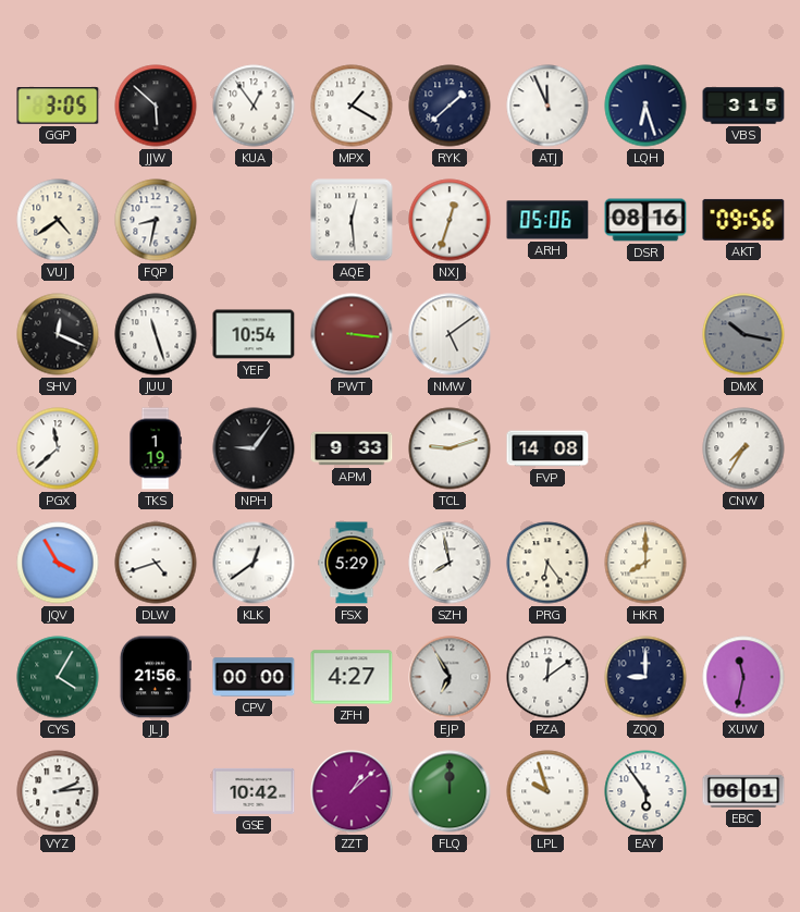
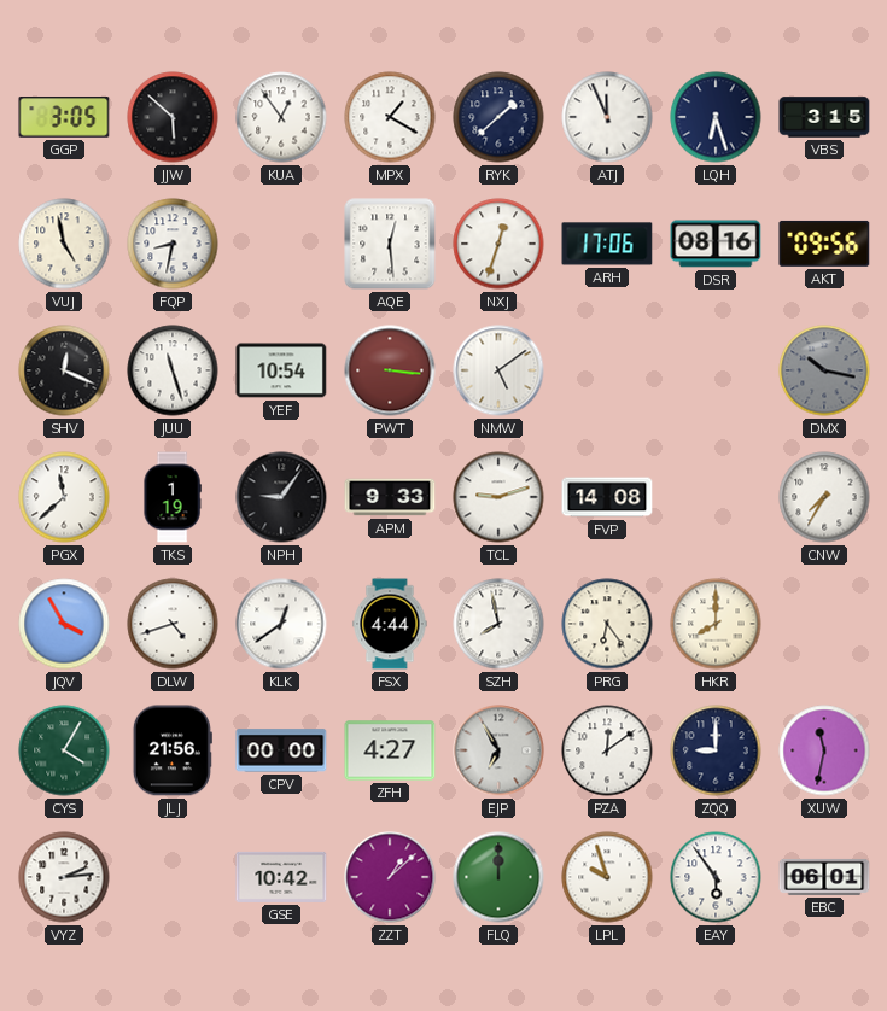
VUJ: 4:39 -> 4:58 (64, 244)
ARH: 05:06 -> 17:06 (607, 244)
FSX: 5:29 -> 4:44 (390, 624)
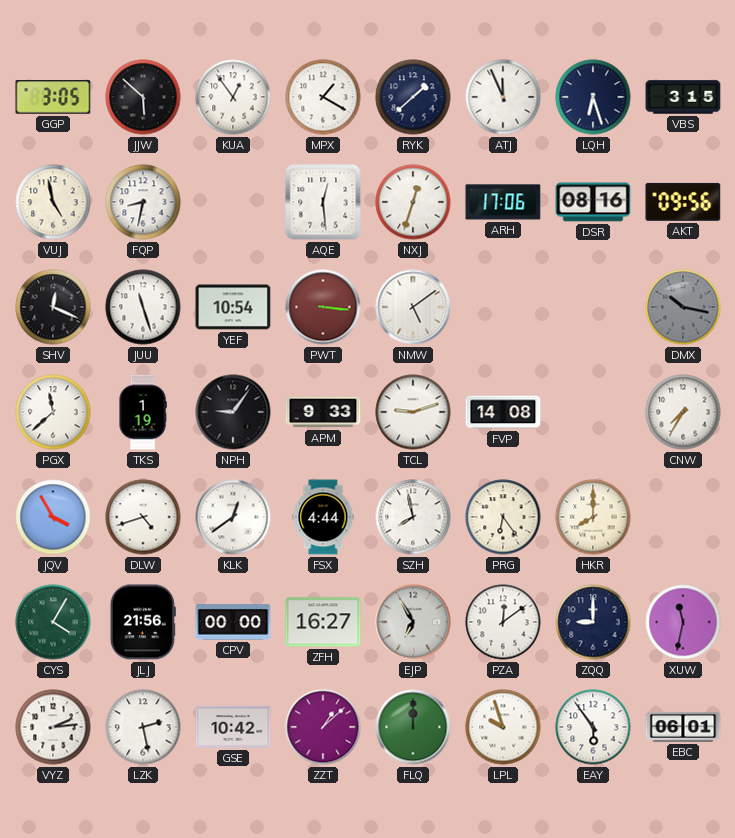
ZFH: 4:27 -> 16:27 (323, 622)
LZK: none -> 2:28 (143, 727)
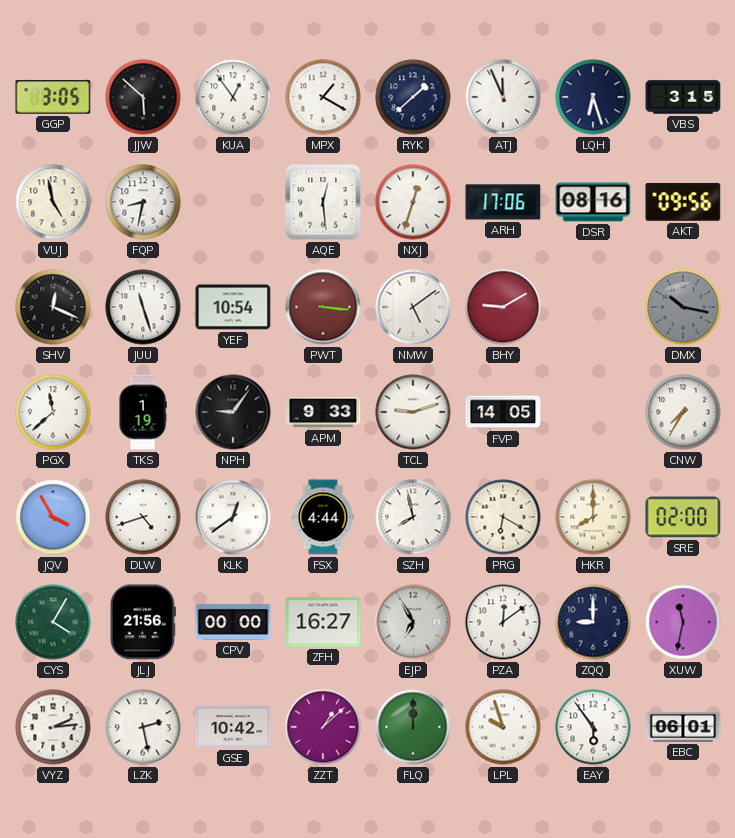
BHY: none -> 9:10 (503, 307)
FVP: 14:08 -> 14:05 (503, 412)
PRG: 6:24 -> 6:20 (503, 517)
SRE: none -> 02:00 (683, 517)
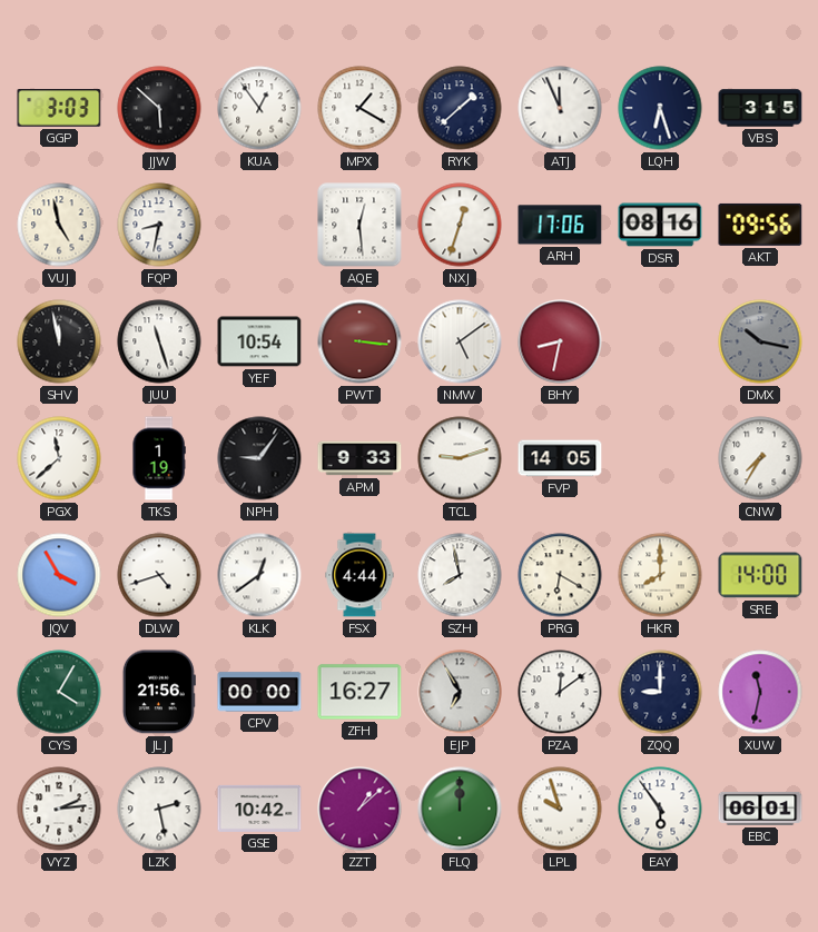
GGP: 3:05 -> 3:03 (59, 108)
SHV: 12:19 -> 11:58 (59, 341)
BHY: 9:10 -> 8:32 (560, 341)
SRE: 02:00 -> 14:00 (760, 575)
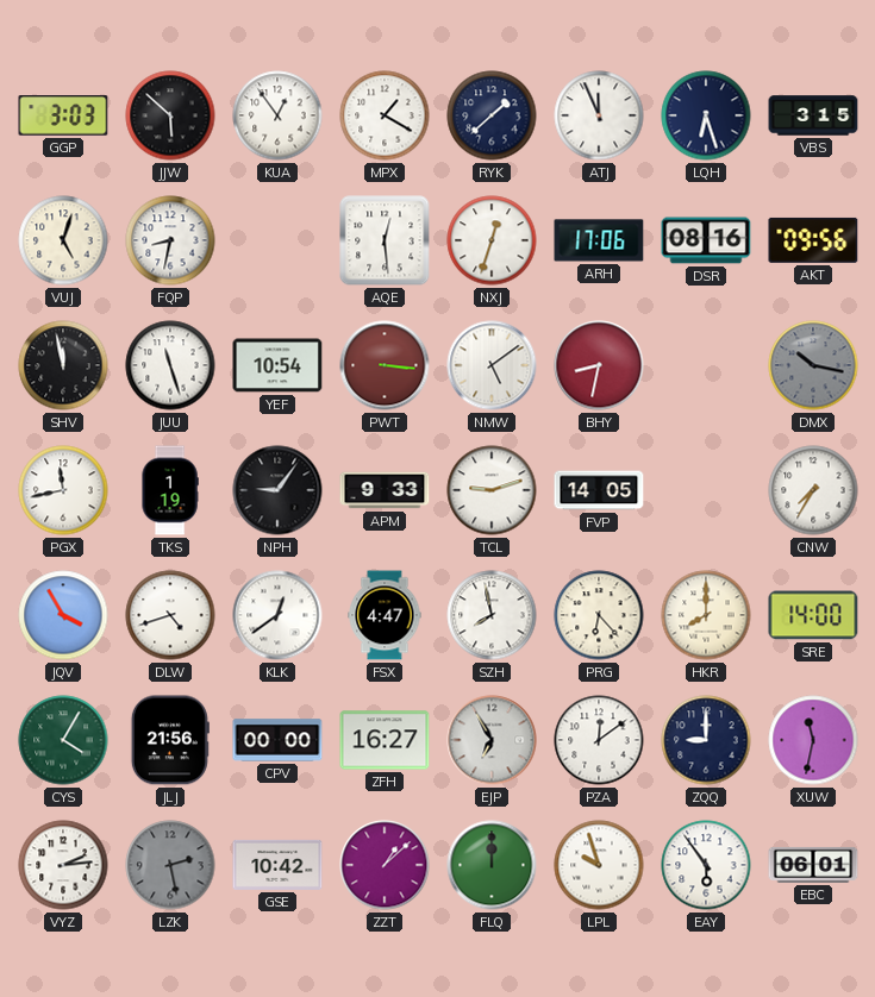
VUJ: 4:58 -> 5:03 (63, 240)
PGX: 11:38 -> 11:43 (63, 490)
FSX: 4:44 -> 4:47 (385, 615)
PRG: 6:20 -> 6:23 (599, 615)
LZK dial: white -> grey (170, 865)
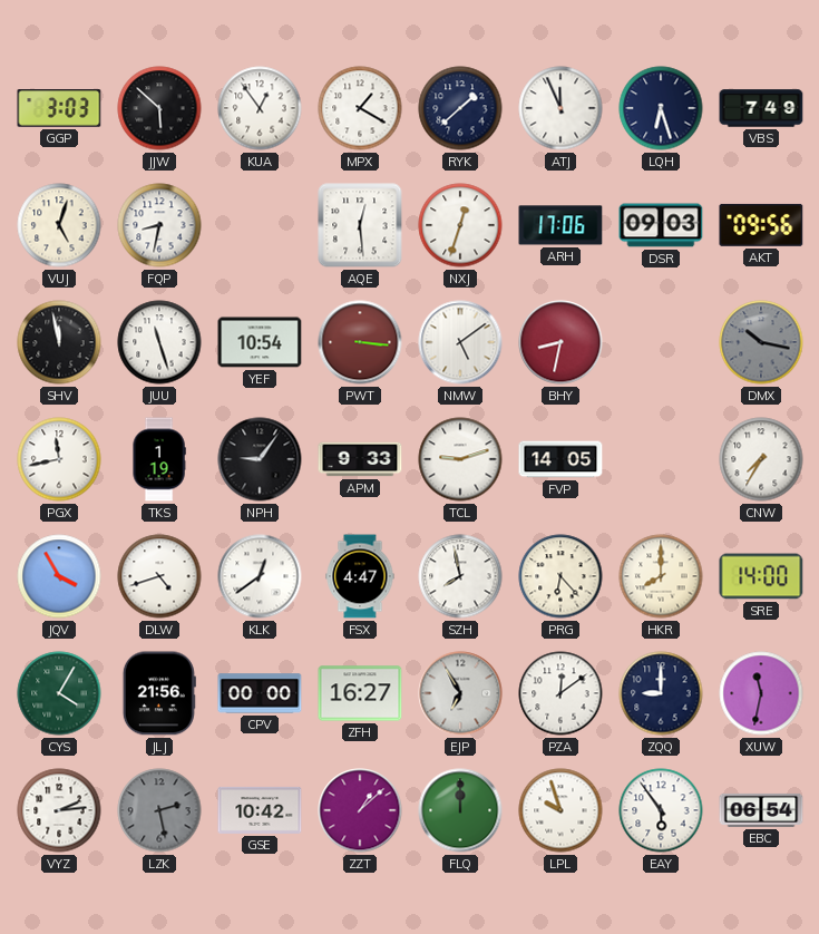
VBS: 3:15 -> 7:49 (761, 108)
DSR: 08:16 -> 09:03 (661, 225)
EBC: 06:01 -> 06:54 (761, 810)
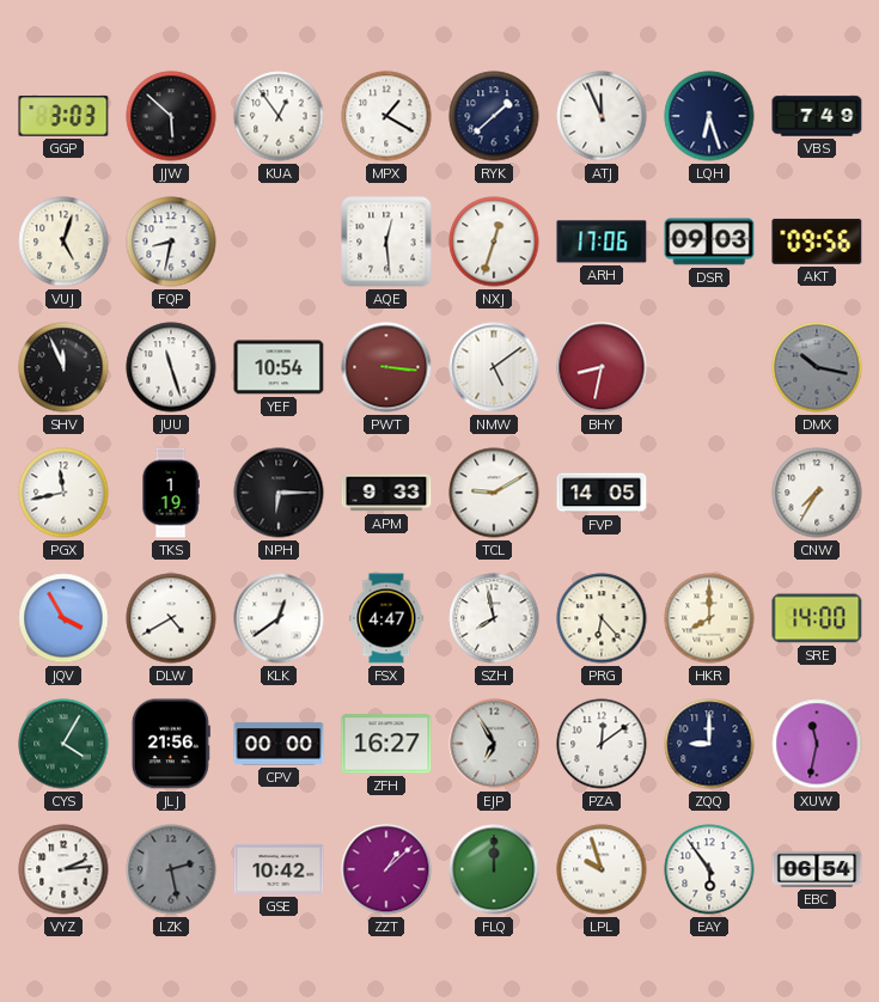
SHV: 11:58 -> 11:56 (63, 367)
NPH: 9:06 -> 6:15 (279, 493)
TCL: 9:12 -> 9:10 (494, 493)
DLW: 4:42 -> 4:40 (171, 618)
